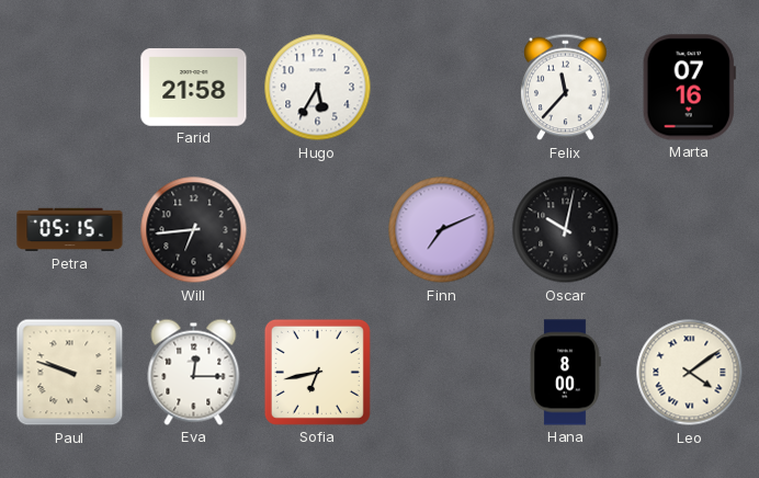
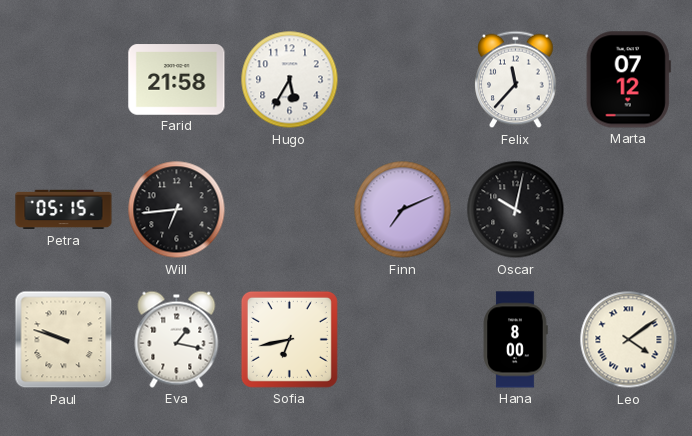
Marta: 07:16 -> 07:12 (628, 80)
Eva: 12:15 -> 1:17 (177, 339)
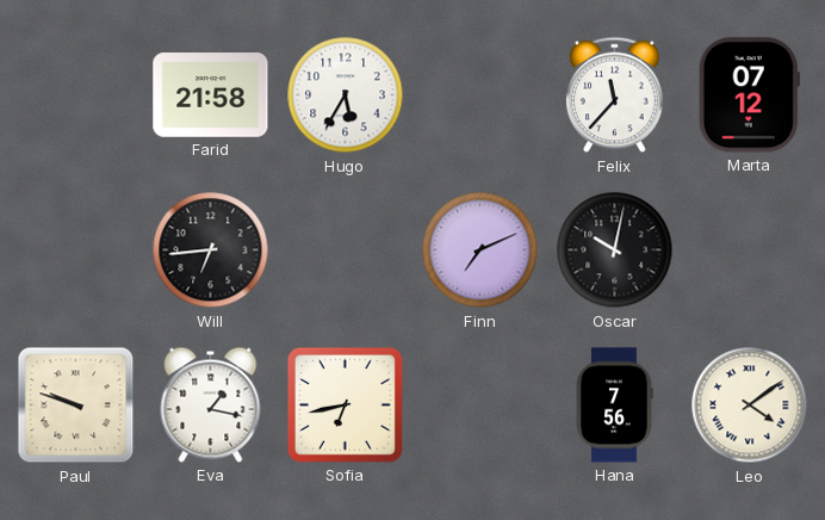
Petra: 05:15 -> none (64, 210)
Hana: 8:00 -> 7:56 (614, 406)
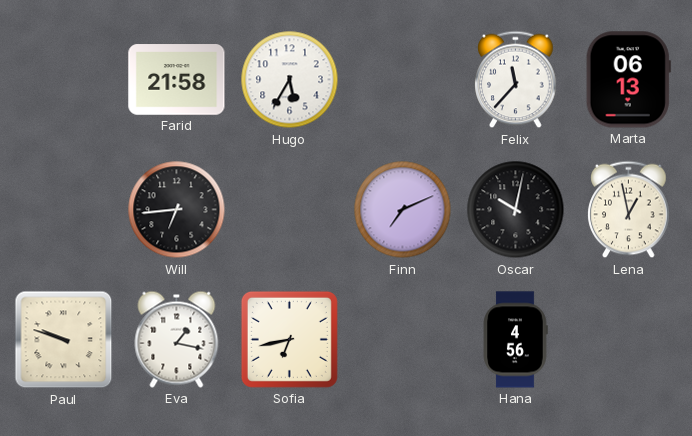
Marta: 07:12 -> 06:13 (628, 80)
Lena: none -> 12:58 (629, 210)
Hana: 7:56 -> 4:56 (515, 340)
Leo: 4:09 -> none (750, 406)
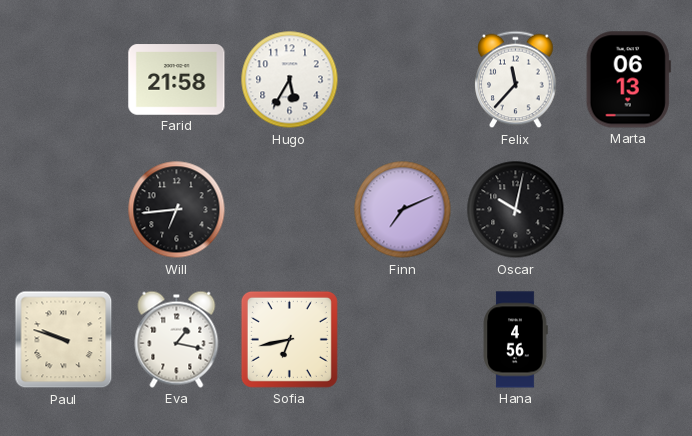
Lena: 12:58 -> none (629, 210)
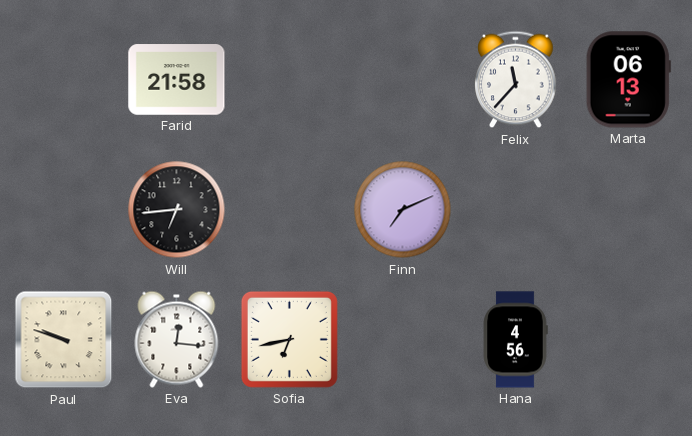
Hugo: 5:35 -> none (290, 80)
Oscar: 10:02 -> none (516, 210)
Eva: 1:17 -> 12:16 (177, 339)
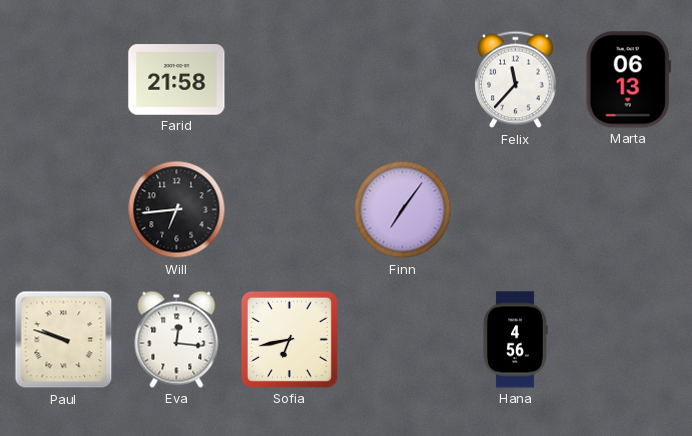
Finn: 7:11 -> 7:06 (403, 210)
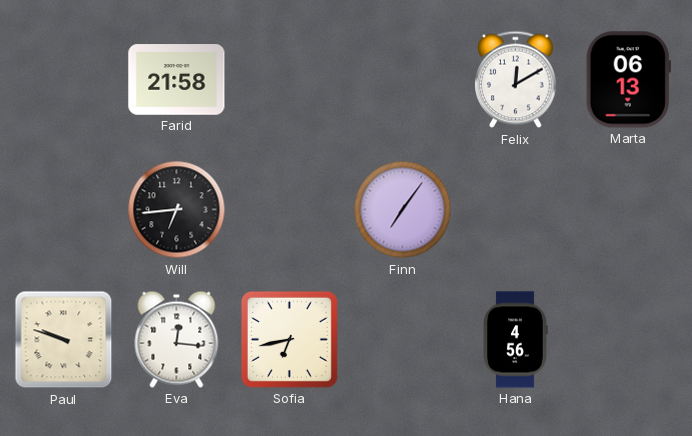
Felix: 11:37 -> 12:10 (516, 80)
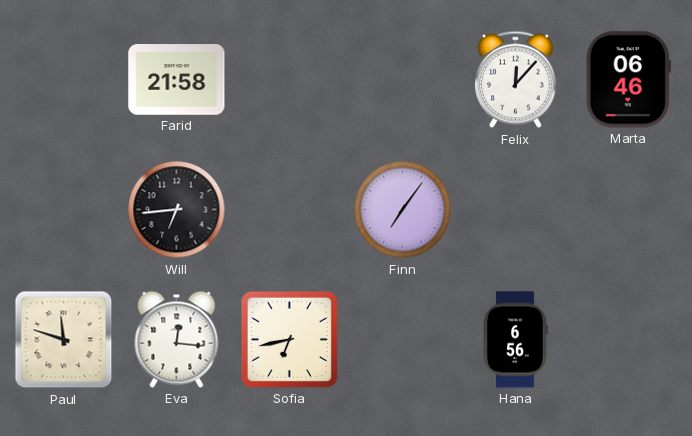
Felix: 12:10 -> 12:07 (516, 80)
Marta: 06:13 -> 06:46 (628, 80)
Paul: 9:48 -> 11:48 (64, 340)
Hana: 4:56 -> 6:56 (515, 340)
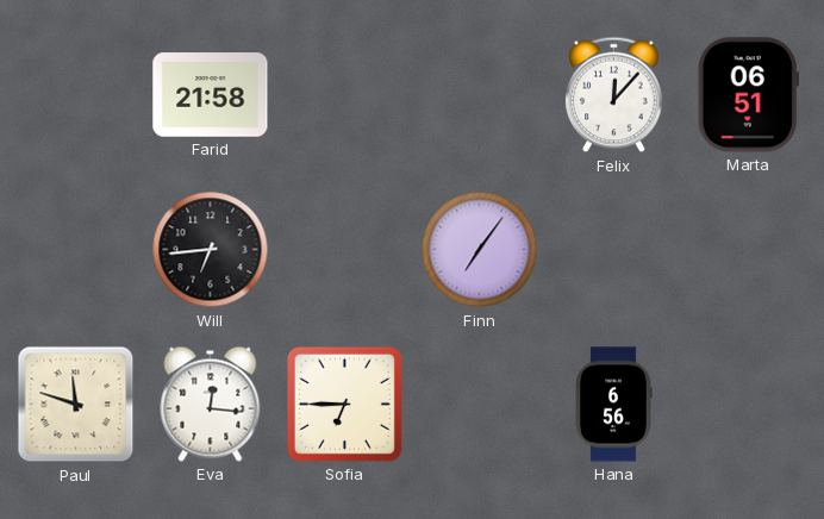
Marta: 06:46 -> 06:51 (748, 95)
Sofia: 6:43 -> 6:45 (344, 404)
